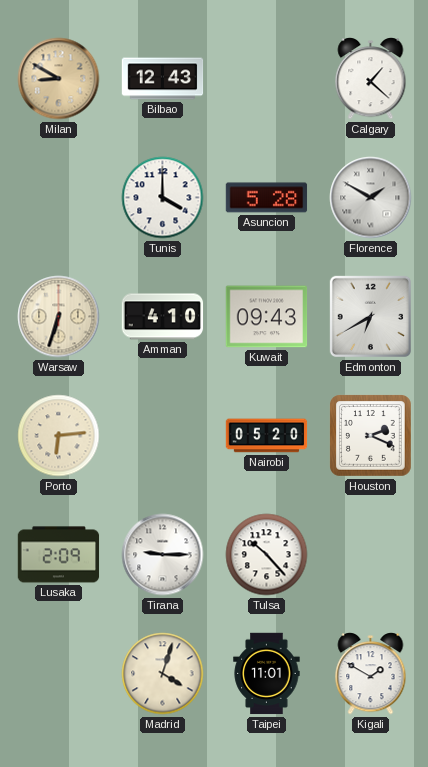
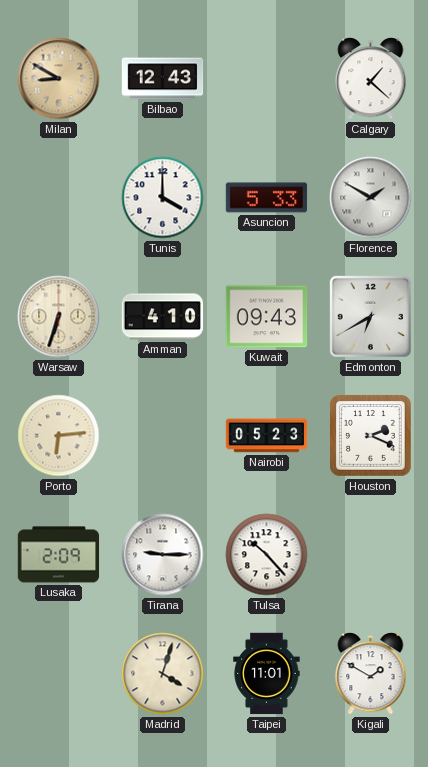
Asuncion: 5:28 -> 5:33 (267, 198)
Nairobi: 05:20 -> 05:23 (267, 436)
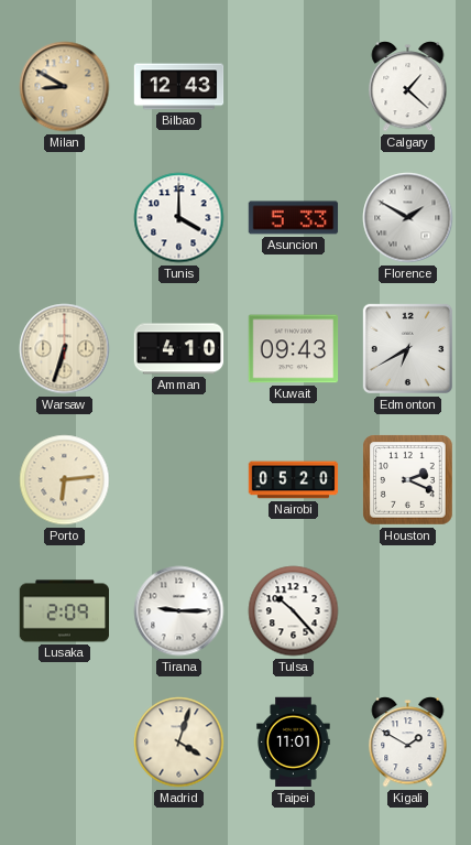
Nairobi: 05:23 -> 05:20 (294, 480)
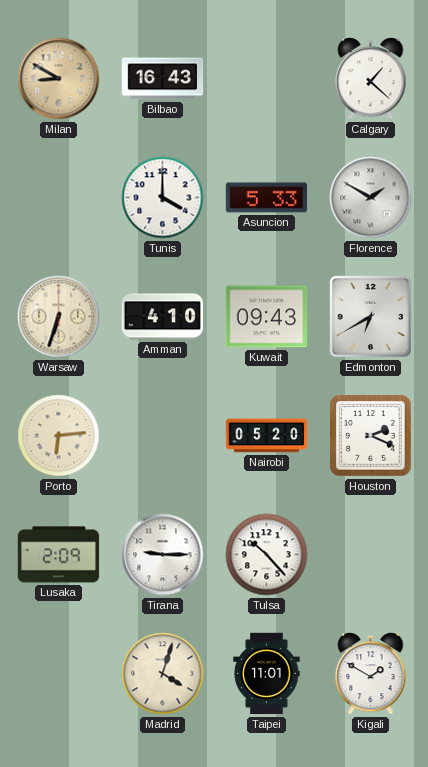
Bilbao: 12:43 -> 16:43 (163, 79)
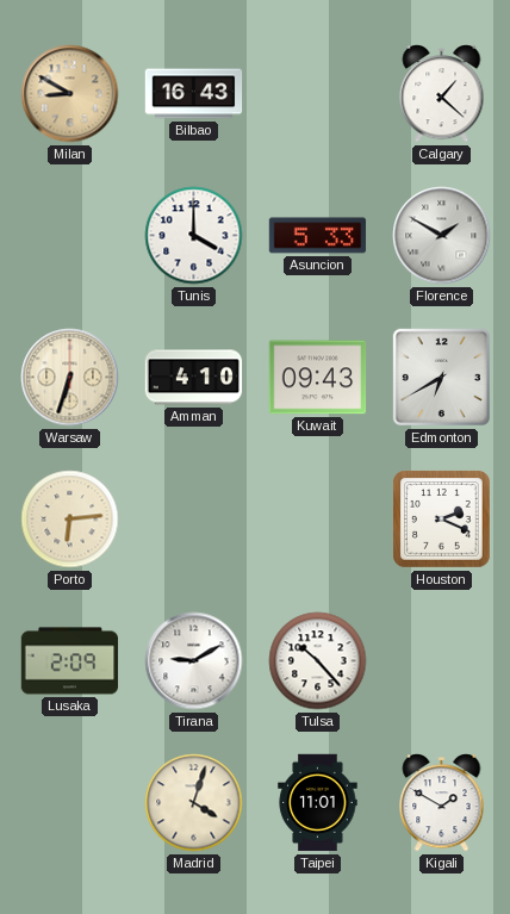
Nairobi: 05:20 -> none (267, 436)
Tirana: 9:15 -> 9:10 (194, 661)
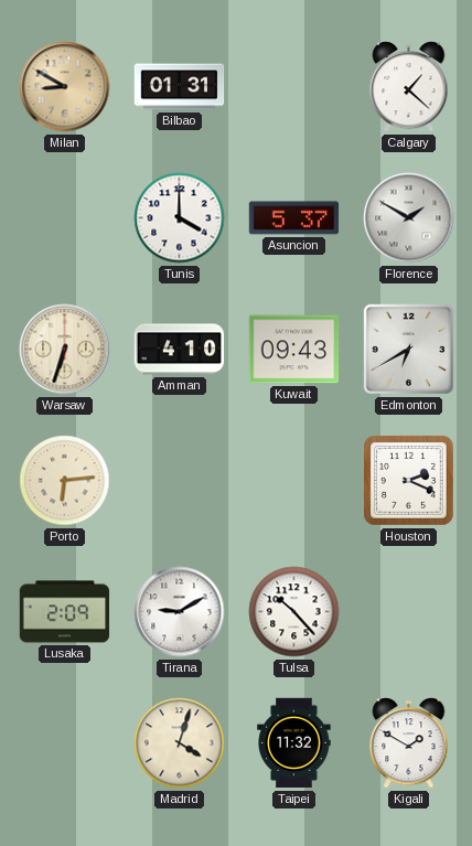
Bilbao: 16:43 -> 01:31 (180, 87)
Asuncion: 5:33 -> 5:37 (294, 218)
Taipei: 11:01 -> 11:32 (294, 743)
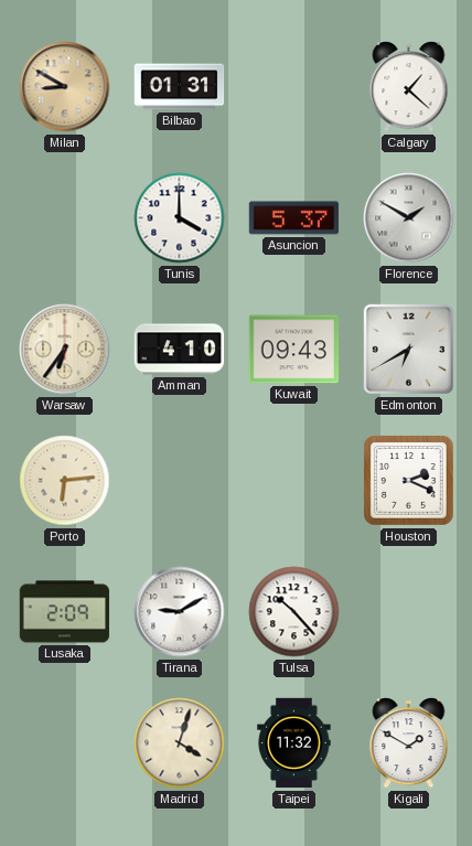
Warsaw: 6:33 -> 6:36 (65, 350)
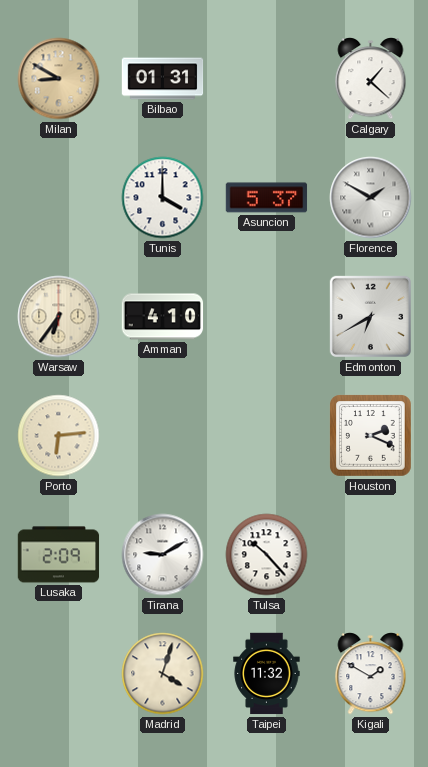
Kuwait: 09:43 -> none (294, 350)
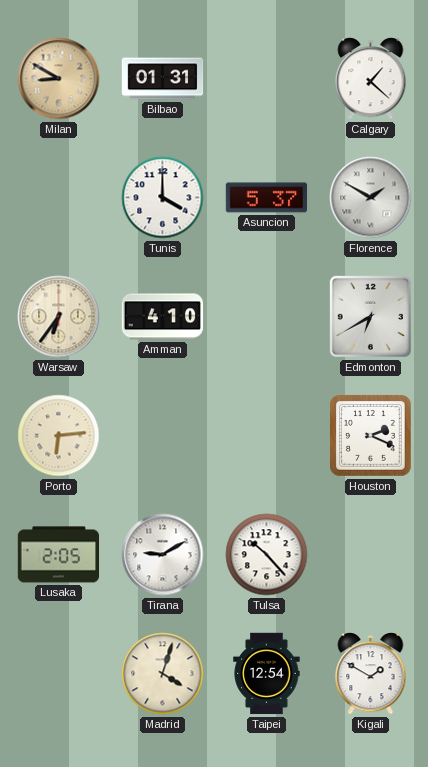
Lusaka: 2:09 -> 2:05 (59, 555)
Taipei: 11:32 -> 12:54 (267, 674)
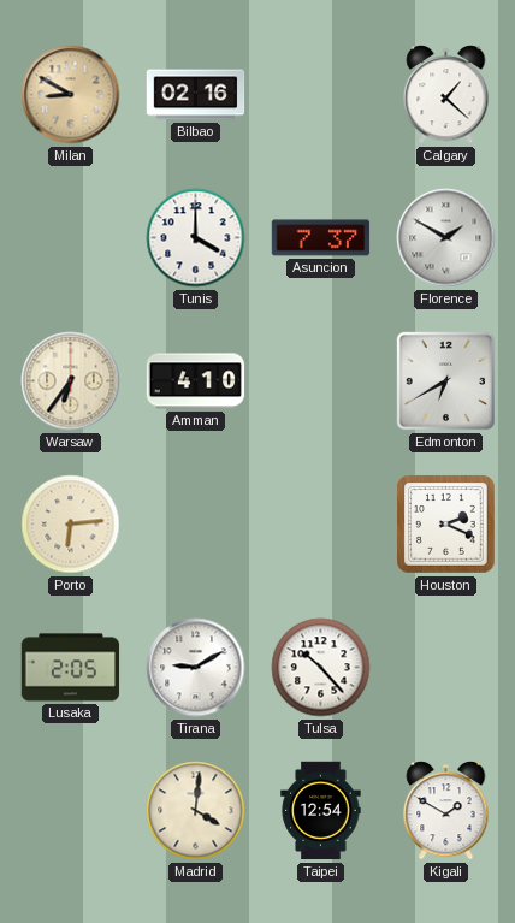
Bilbao: 01:31 -> 02:16 (196, 95)
Asuncion: 5:37 -> 7:37 (321, 238)
Madrid: 4:03 -> 4:01 (196, 811)
